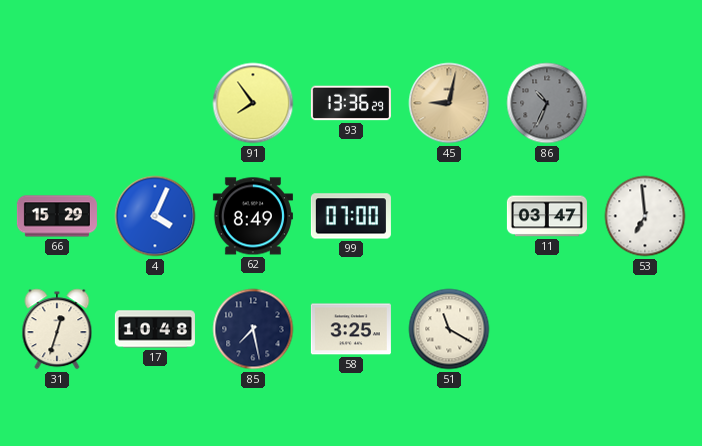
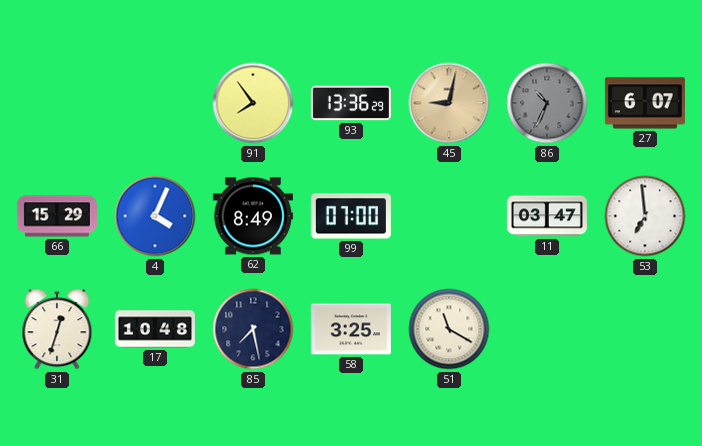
27: none -> 6:07 (645, 103)
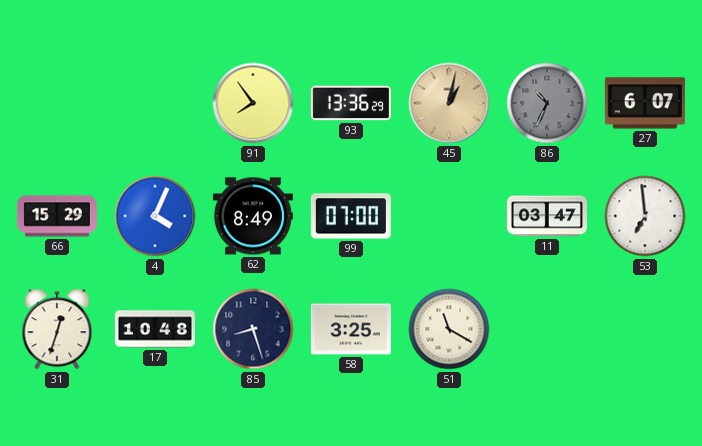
45: 9:02 -> 1:02 (449, 103)
85: 7:28 -> 8:27 (253, 329)
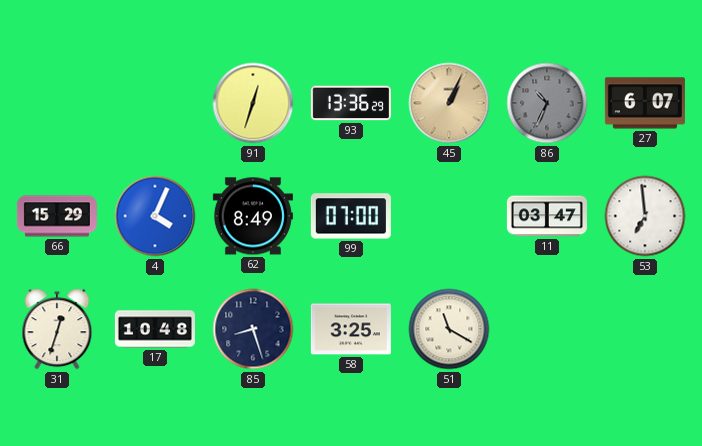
91: 7:54 -> 12:33 (253, 103)
45: 1:02 -> 1:04 (449, 103)
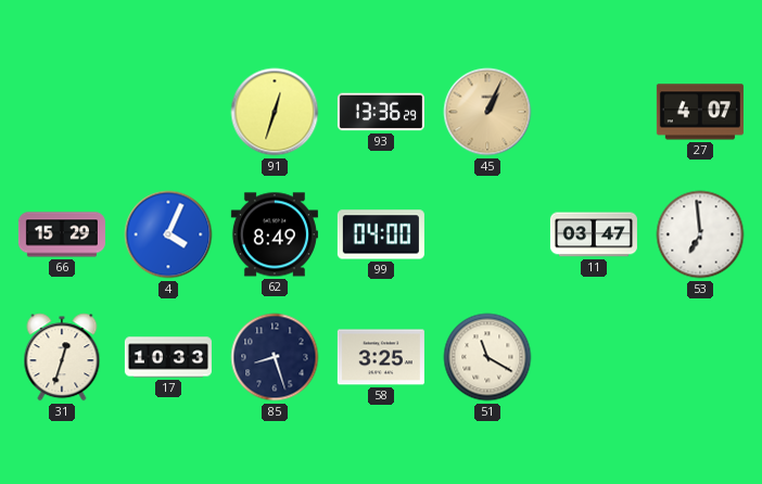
86: 10:34 -> none (547, 103)
27: 6:07 -> 4:07 (700, 112)
99: 07:00 -> 04:00 (381, 234)
17: 10:48 -> 10:33 (168, 357)
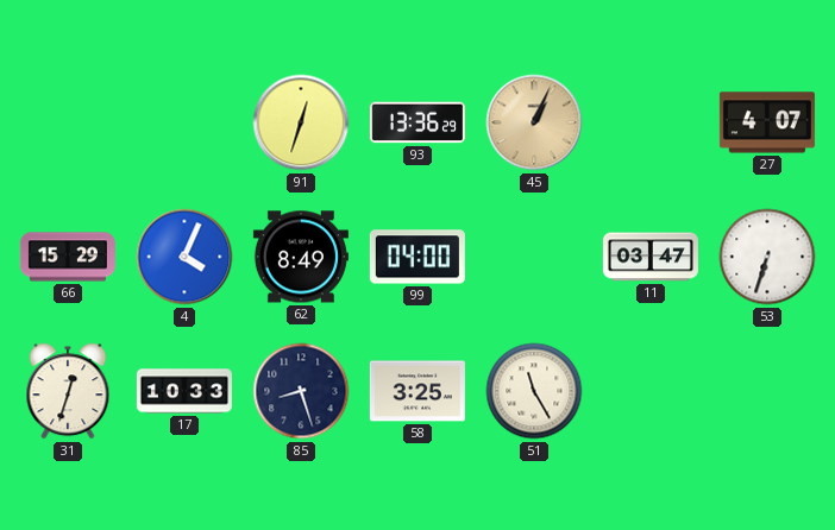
53: 6:59 -> 6:33 (767, 257)
51: 11:20 -> 11:25 (534, 391)
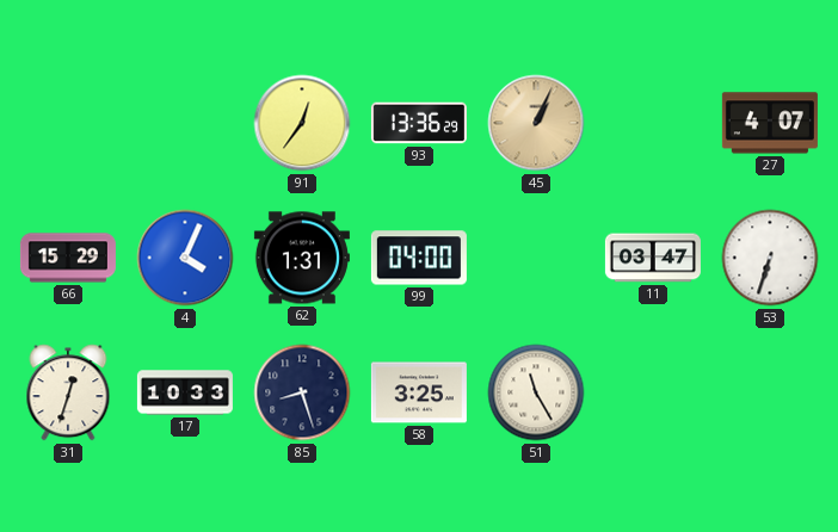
91: 12:33 -> 12:36 (302, 123)
62: 8:49 -> 1:31 (302, 258)
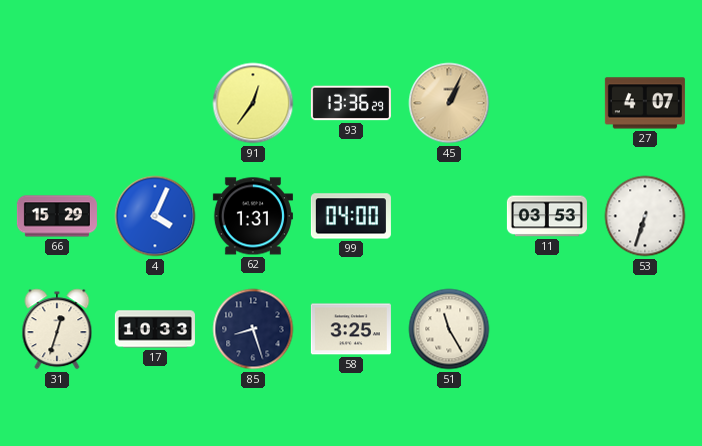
11: 03:47 -> 03:53 (547, 216)
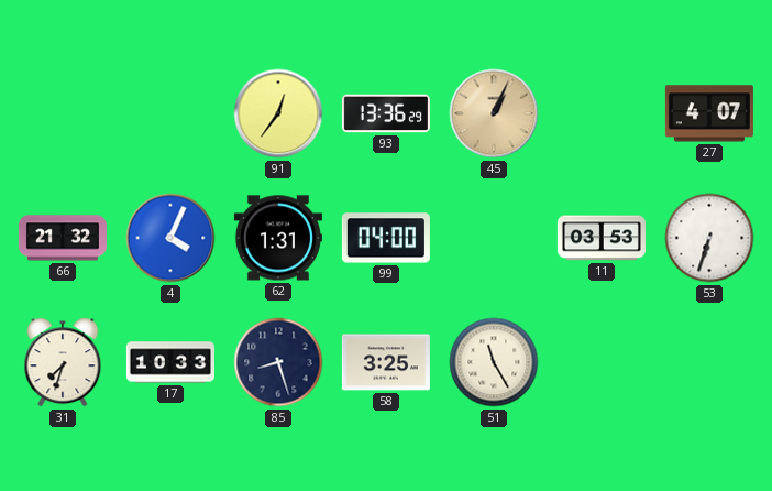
66: 15:29 -> 21:32 (63, 238)
31: 12:33 -> 7:33 (63, 362)
